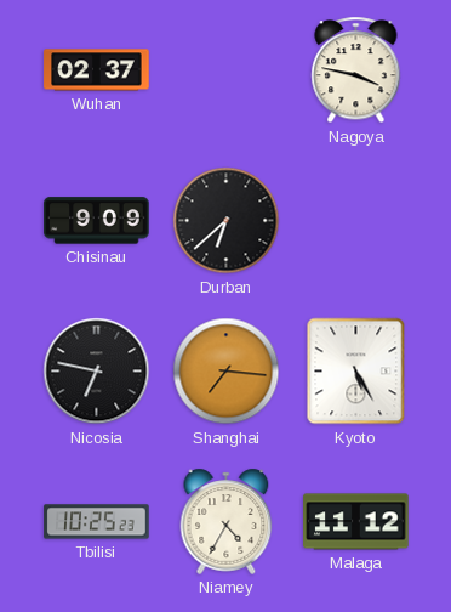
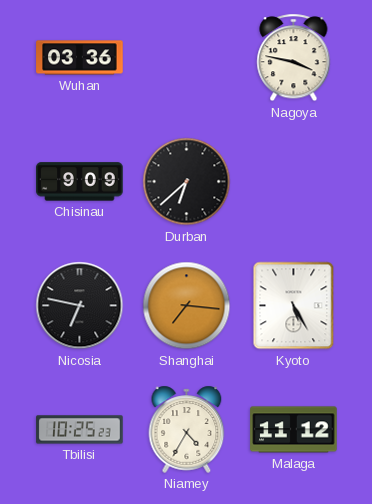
Wuhan: 02:37 -> 03:36 (80, 58)
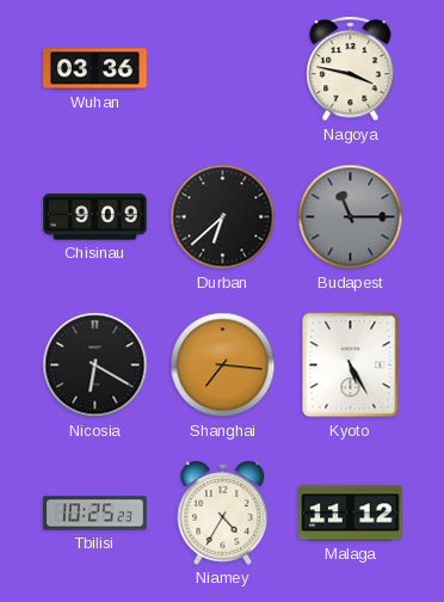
Budapest: none -> 11:15 (351, 217)
Nicosia: 6:47 -> 6:20 (95, 365)
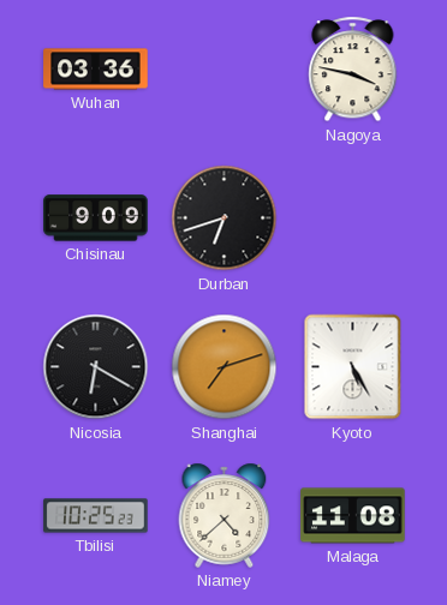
Durban: 6:38 -> 6:42 (225, 218)
Budapest: 11:15 -> none (351, 217)
Shanghai: 7:16 -> 7:12 (225, 367)
Niamey: 4:35 -> 4:38 (225, 515)
Malaga: 11:12 -> 11:08 (353, 516)
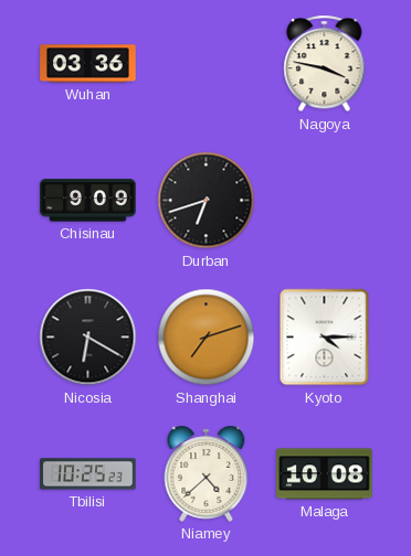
Kyoto: 5:25 -> 4:15 (325, 338)
Malaga: 11:08 -> 10:08 (325, 474)
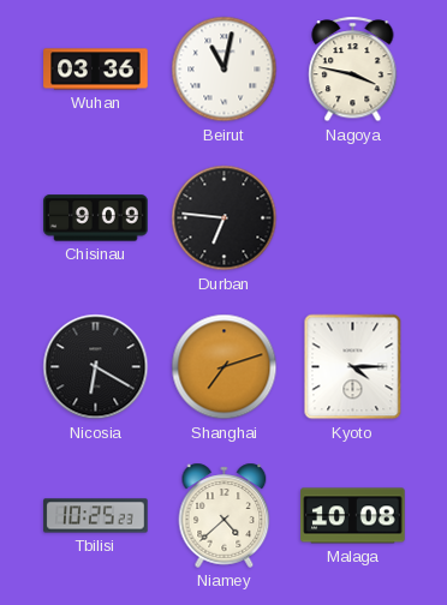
Beirut: none -> 11:02 (225, 70)
Durban: 6:42 -> 6:46 (225, 218)
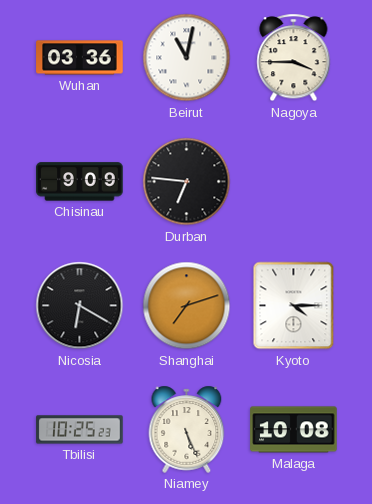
Nagoya: 3:47 -> 3:45 (294, 58)
Niamey: 4:38 -> 5:26 (187, 429)
